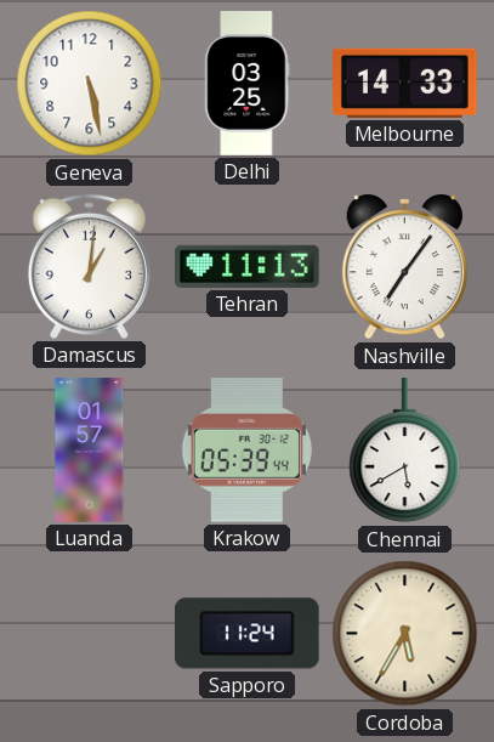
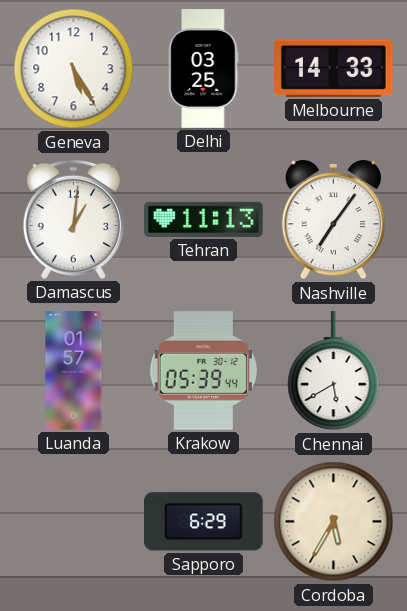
Geneva: 5:28 -> 5:25 (74, 69)
Sapporo: 11:24 -> 6:29 (203, 522)
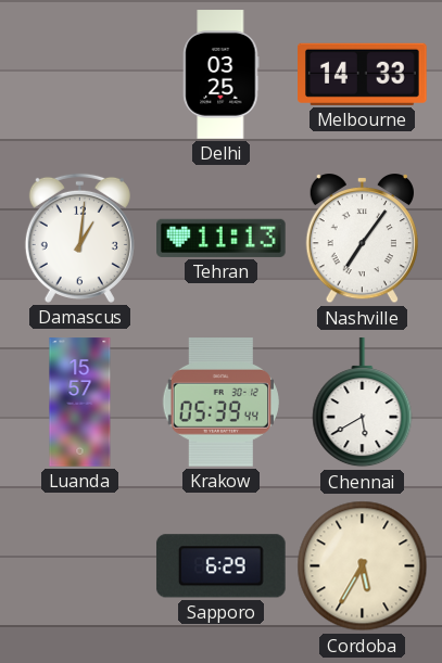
Geneva: 5:25 -> none (74, 69)
Luanda: 01:57 -> 15:57 (80, 403)
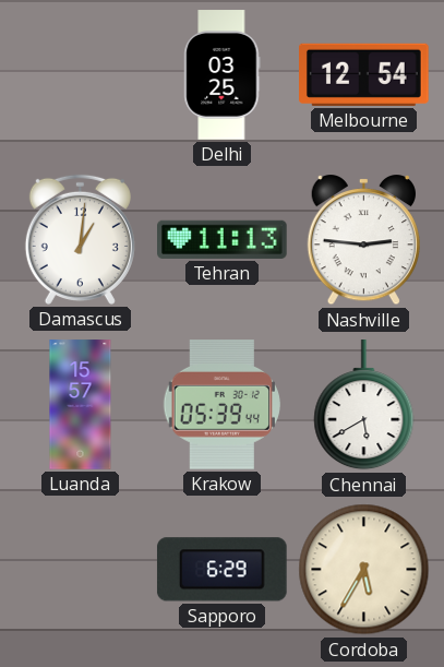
Melbourne: 14:33 -> 12:54 (364, 74)
Nashville: 7:06 -> 2:46 (363, 241)
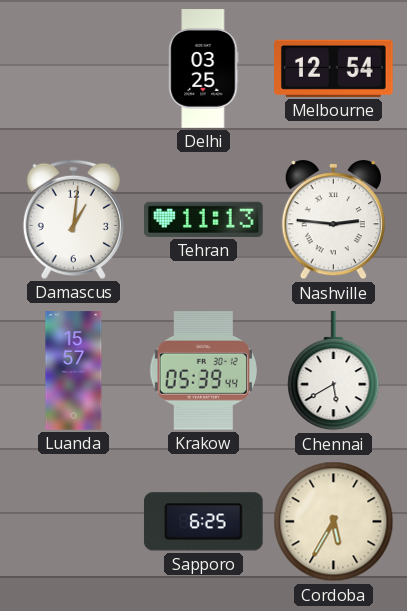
Sapporo: 6:29 -> 6:25 (203, 522)
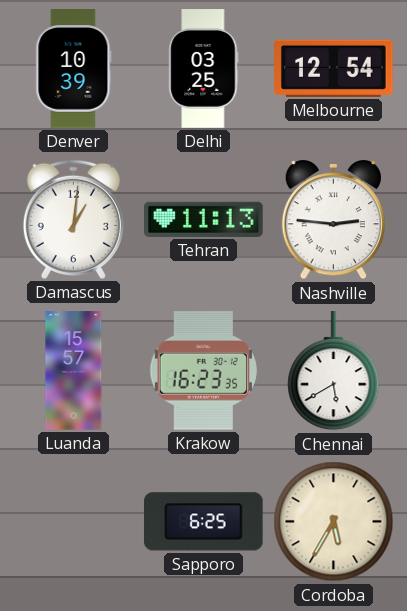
Denver: none -> 10:39 (74, 69)
Krakow: 05:39 -> 16:23 (203, 371)
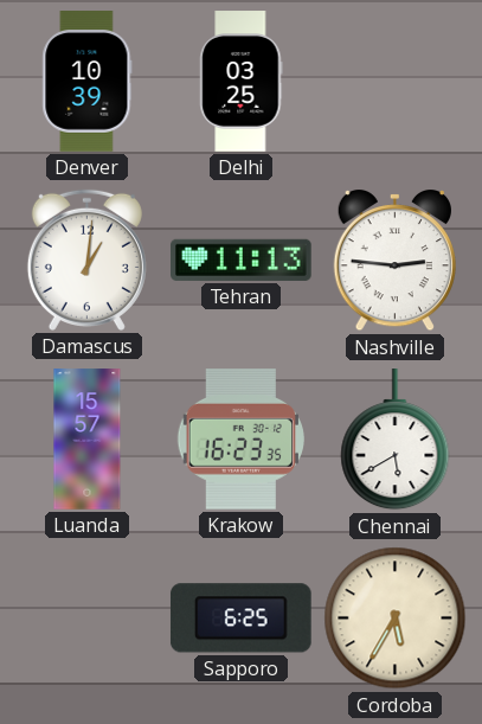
Melbourne: 12:54 -> none (334, 68)
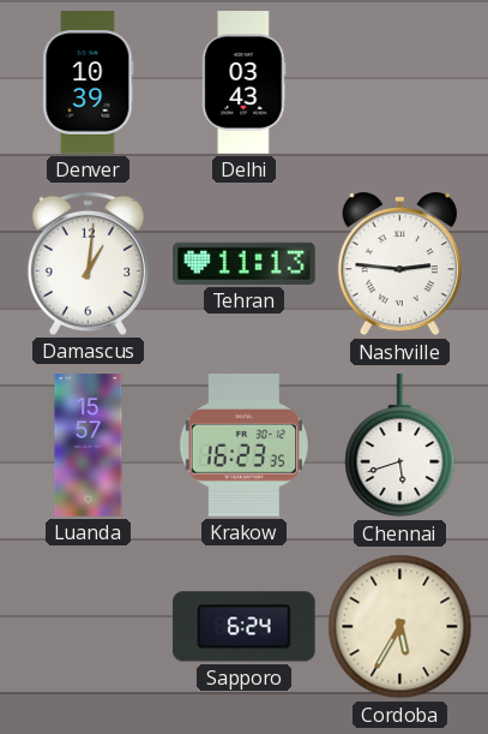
Delhi: 03:25 -> 03:43 (245, 83)
Chennai: 5:40 -> 5:42 (400, 446)
Sapporo: 6:25 -> 6:24 (243, 627)
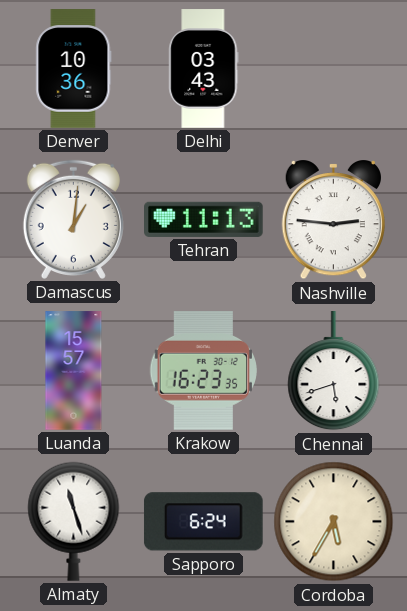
Denver: 10:39 -> 10:36 (74, 69)
Almaty: none -> 11:27 (74, 521)
